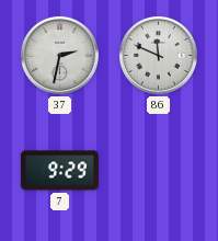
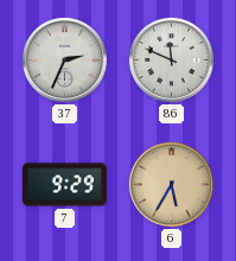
37: 2:32 -> 2:34 (64, 59)
6: none -> 5:35 (171, 184)
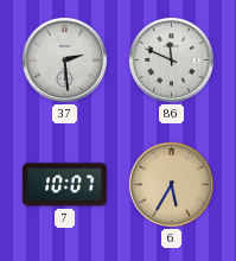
37: 2:34 -> 2:29 (64, 59)
7: 9:29 -> 10:07 (64, 185)
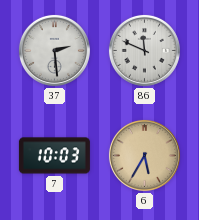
7: 10:07 -> 10:03 (54, 156)
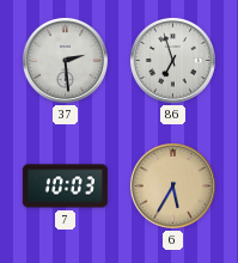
86: 11:49 -> 6:57 (172, 60)
